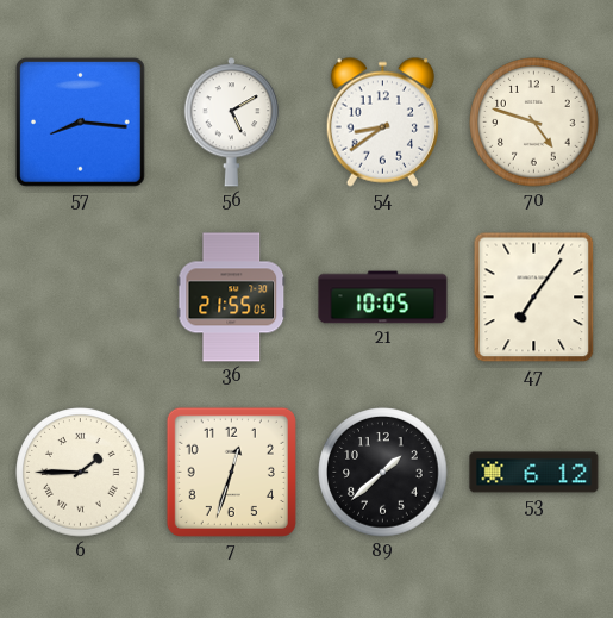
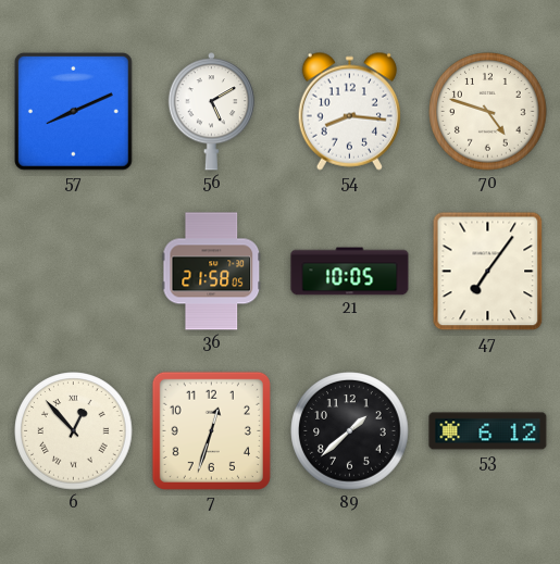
57: 8:16 -> 8:11 (73, 111)
54: 8:39 -> 8:16 (349, 111)
36: 21:55 -> 21:58 (212, 272)
6: 1:45 -> 12:53 (74, 431)
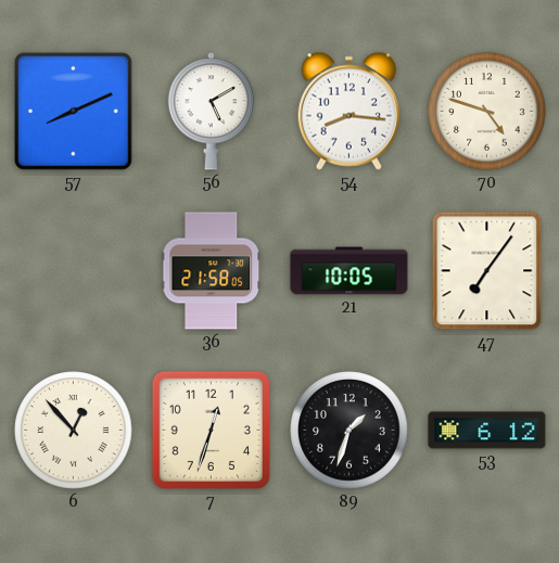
89: 1:38 -> 1:33 (350, 431)
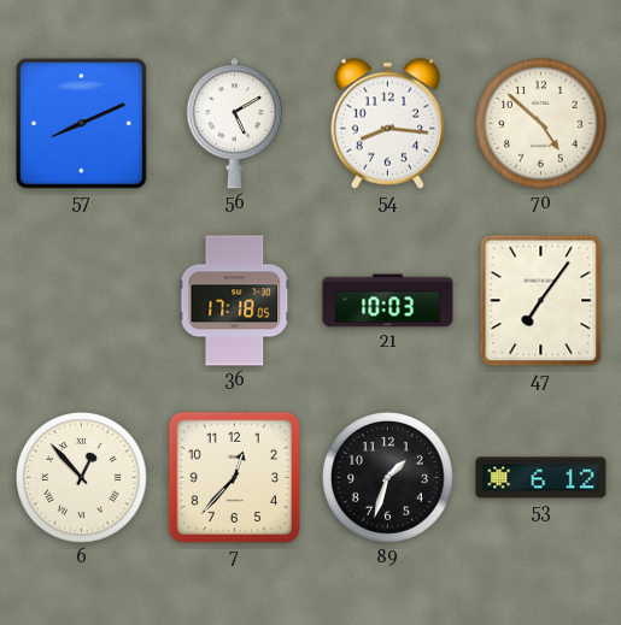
70: 4:48 -> 4:52 (541, 124)
36: 21:58 -> 17:18 (235, 301)
21: 10:05 -> 10:03 (388, 301)
7: 12:33 -> 12:37 (234, 477)
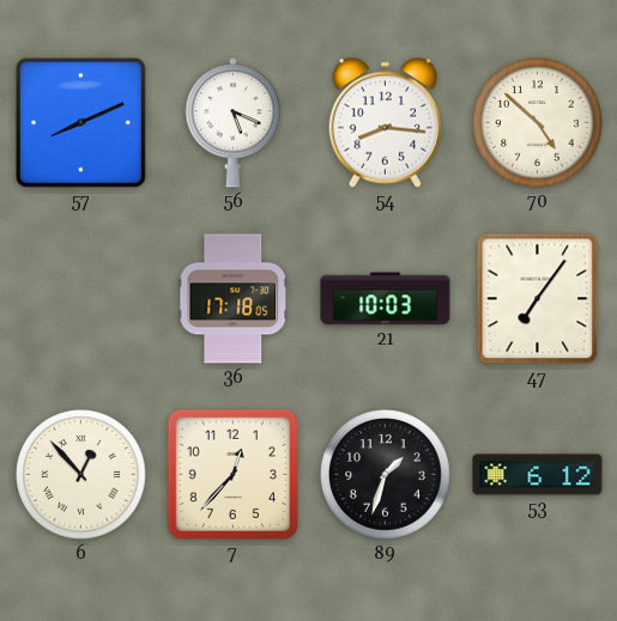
56: 5:10 -> 5:19 (232, 123)
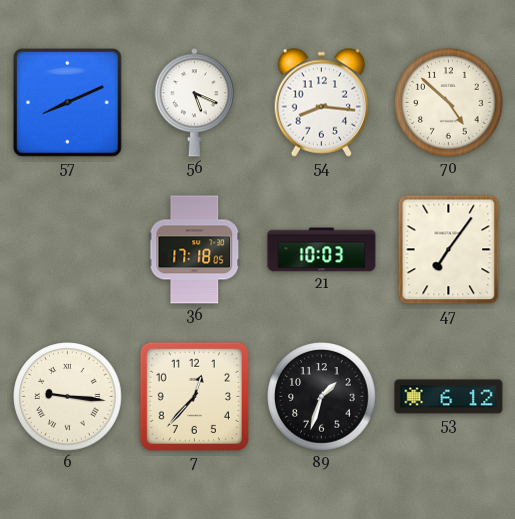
6: 12:53 -> 9:16 (68, 397)
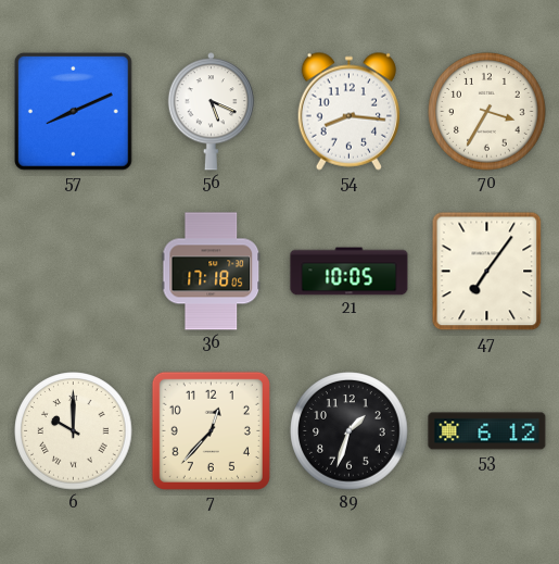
70: 4:52 -> 3:35 (487, 112)
21: 10:03 -> 10:05 (350, 272)
6: 9:16 -> 10:00 (74, 431)
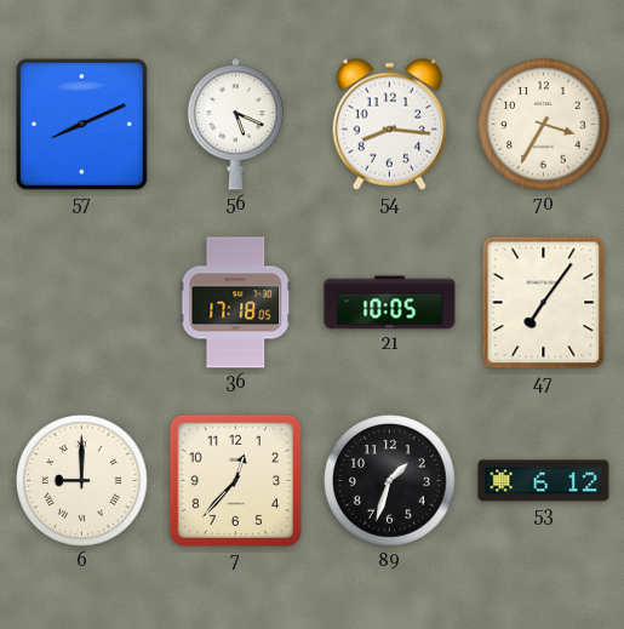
6: 10:00 -> 9:00 (82, 481)
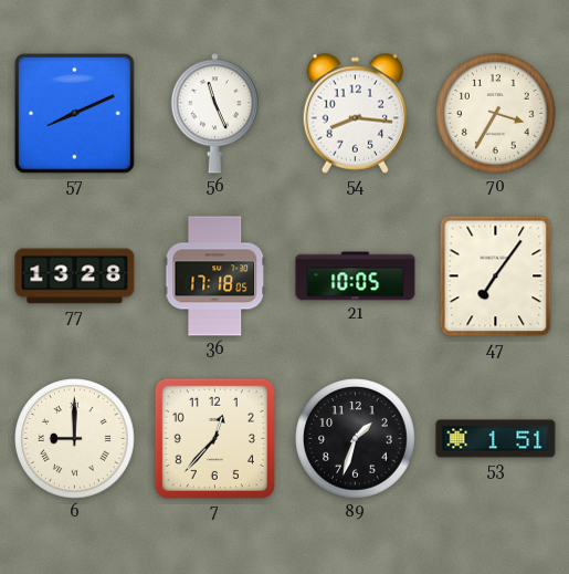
56: 5:19 -> 11:26 (214, 114)
77: none -> 13:28 (75, 276)
53: 6:12 -> 1:51 (496, 439)
